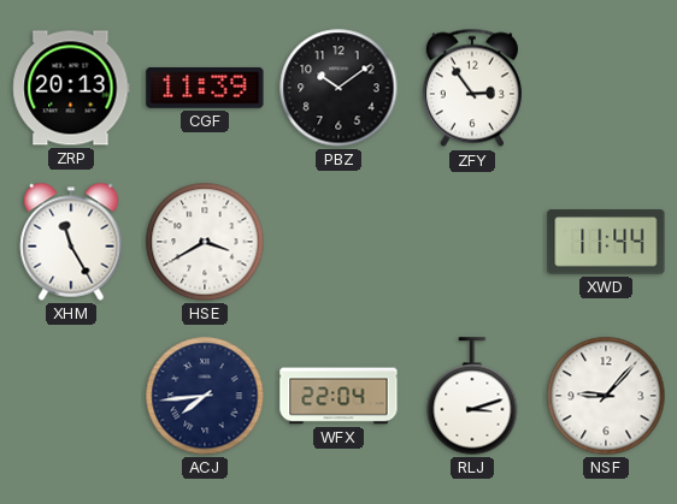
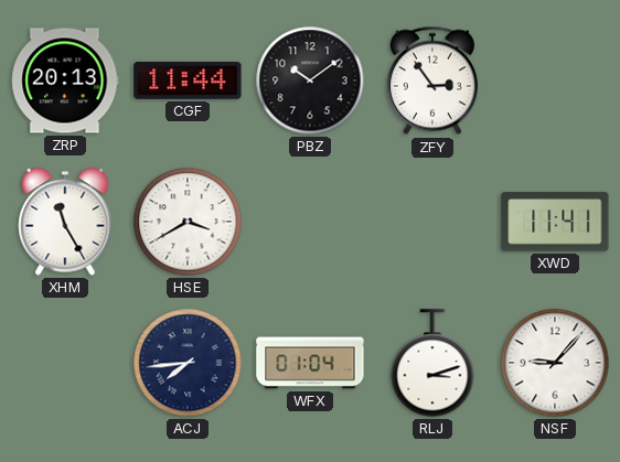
CGF: 11:39 -> 11:44 (188, 80)
XWD: 11:44 -> 11:41 (555, 222)
WFX: 22:04 -> 01:04 (310, 363)
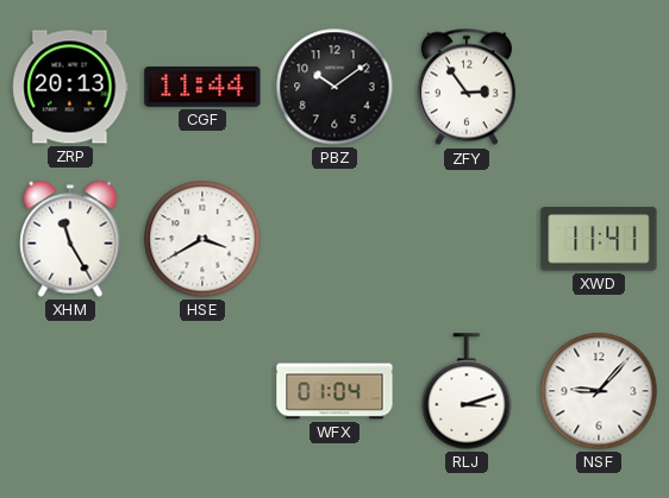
ACJ: 7:44 -> none (188, 363)
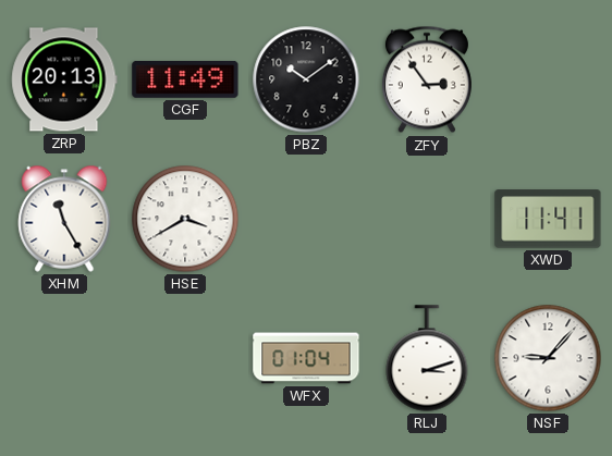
CGF: 11:44 -> 11:49 (185, 79)
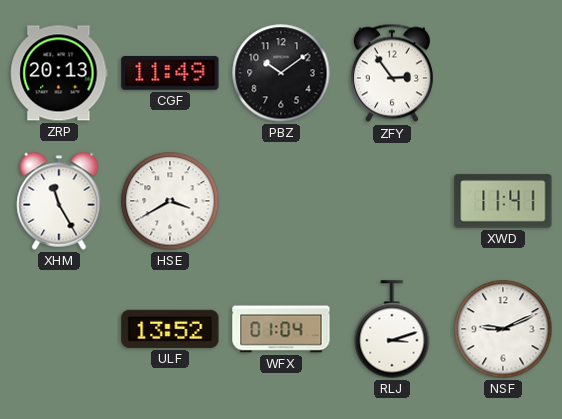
ULF: none -> 13:52 (170, 329)
NSF: 9:07 -> 9:11 (503, 329)
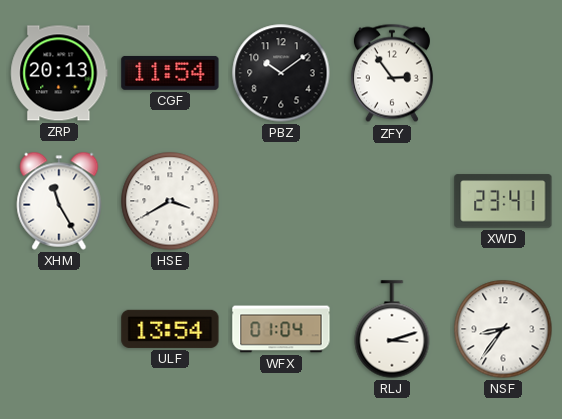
CGF: 11:49 -> 11:54 (170, 73)
XWD: 11:41 -> 23:41 (503, 201)
ULF: 13:52 -> 13:54 (170, 329)
NSF: 9:11 -> 8:36 (503, 329)
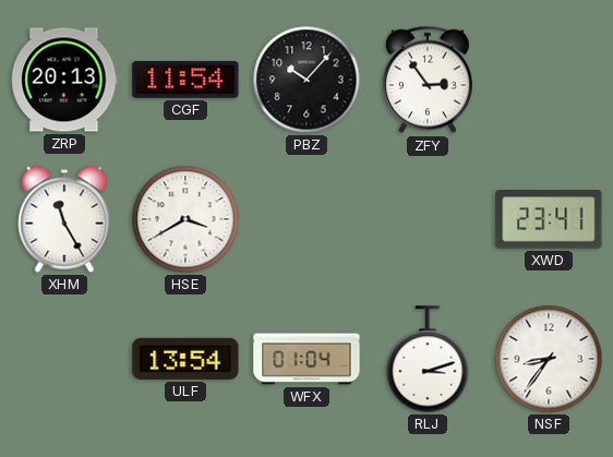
PBZ: 10:09 -> 10:07 (306, 80)
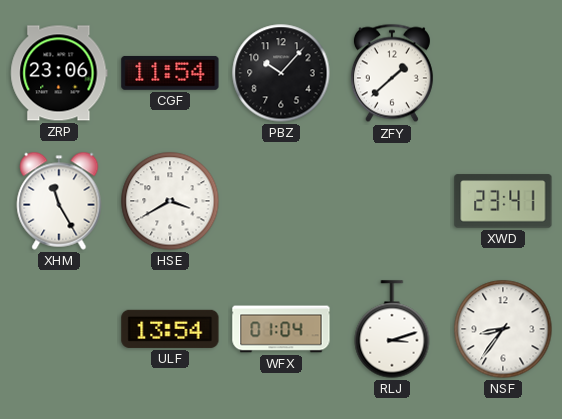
ZRP: 20:13 -> 23:06 (59, 73)
ZFY: 2:54 -> 1:38 (392, 73)
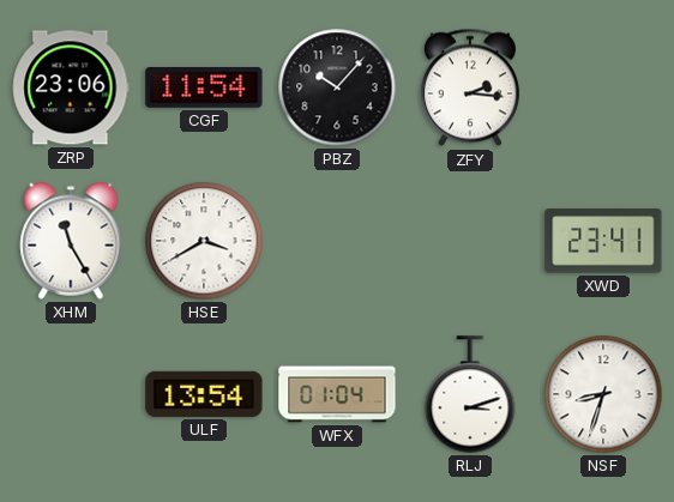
ZFY: 1:38 -> 2:16 (470, 87)
NSF: 8:36 -> 8:33 (603, 394)
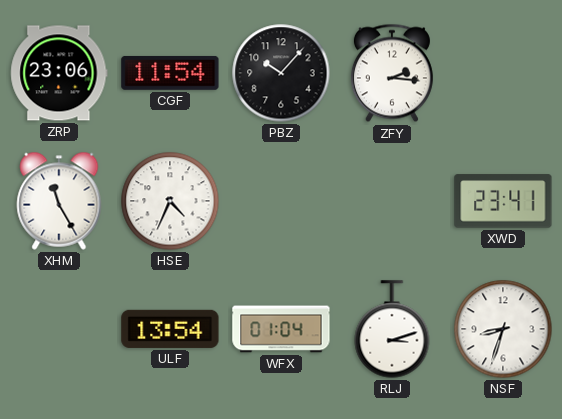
HSE: 3:40 -> 4:34 (170, 201)
